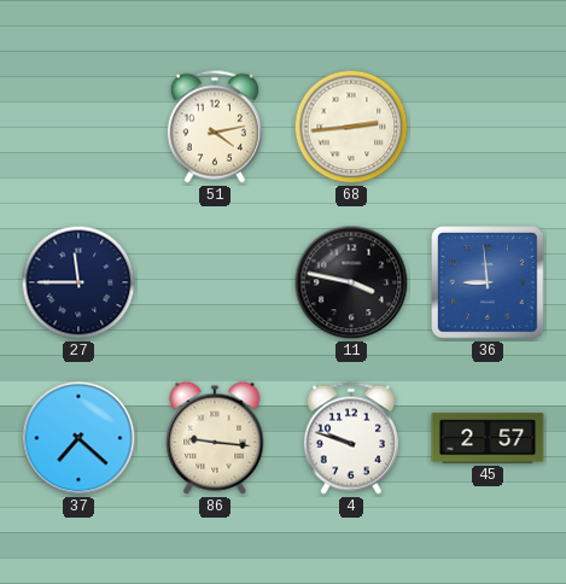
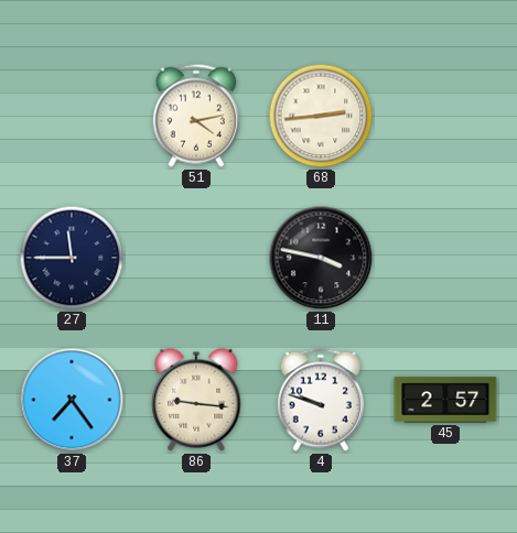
36: 8:59 -> none (489, 284)
37: 7:22 -> 7:24 (72, 400)
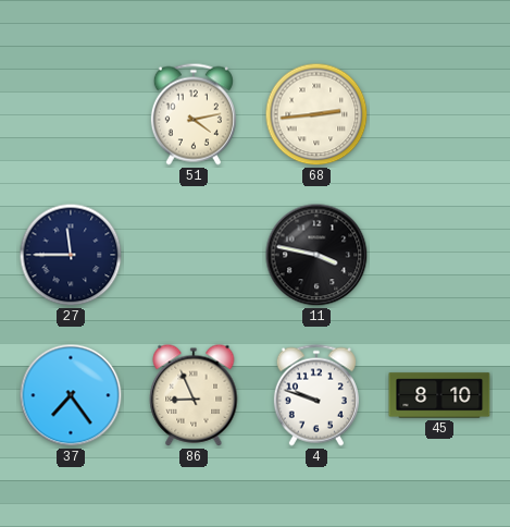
86: 9:16 -> 8:56 (194, 395)
45: 2:57 -> 8:10 (439, 395)
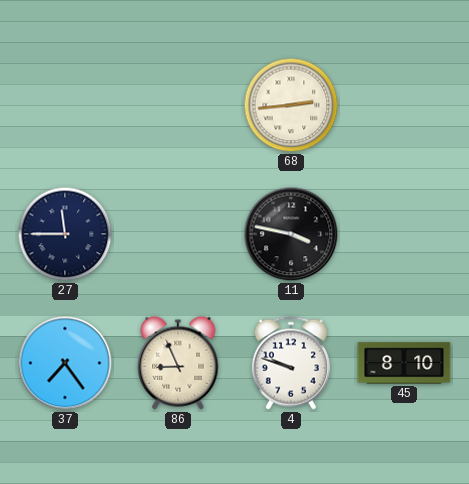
51: 4:13 -> none (194, 114)
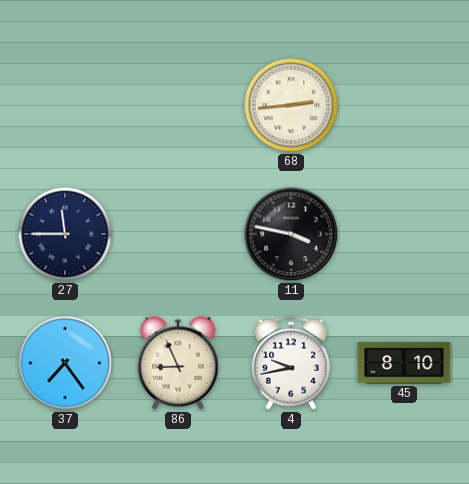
4: 9:48 -> 9:43 (291, 363)
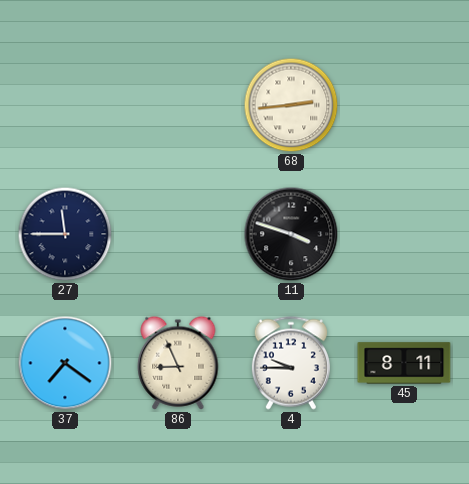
11: 3:47 -> 3:48 (291, 234)
37: 7:24 -> 7:21 (65, 363)
4: 9:43 -> 9:45 (291, 363)
45: 8:10 -> 8:11 (404, 363)
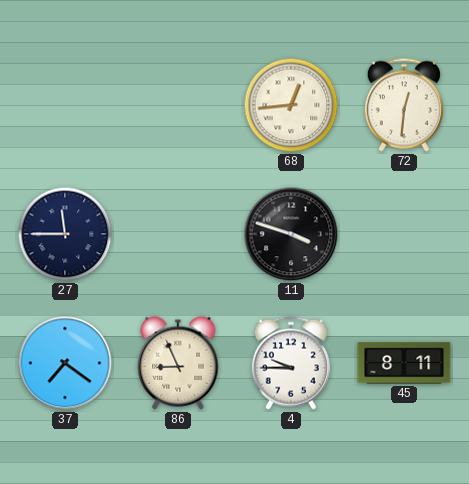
68: 2:44 -> 12:44 (291, 105)
72: none -> 12:31 (404, 105)
